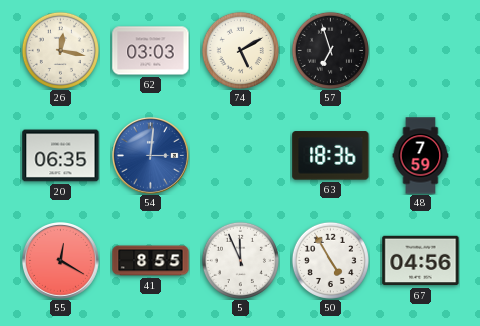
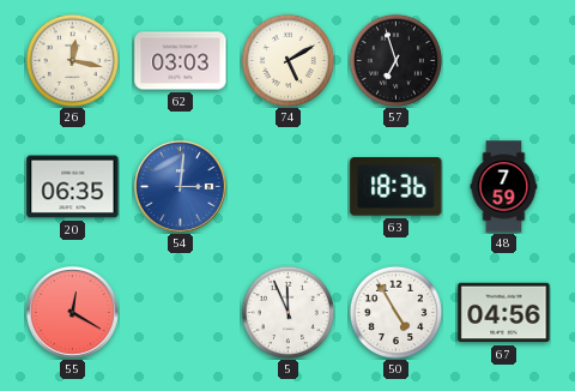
41: 8:55 -> none (151, 261)
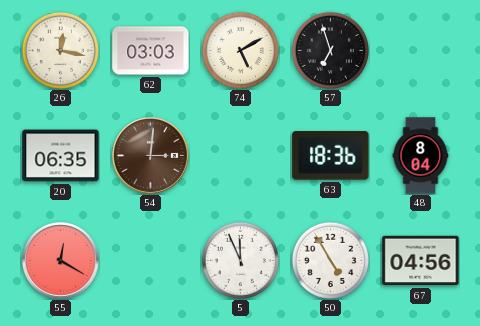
54 dial: blue -> brown (151, 156)
48: 7:59 -> 8:04 (421, 156)
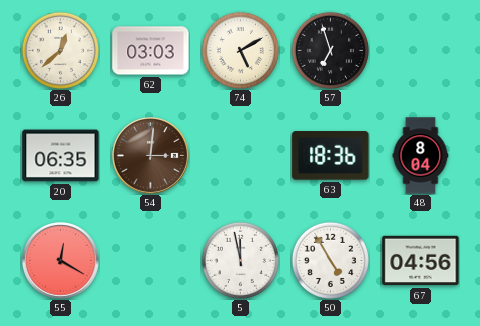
26: 12:17 -> 12:38 (60, 50)
5: 11:56 -> 11:58 (240, 260)
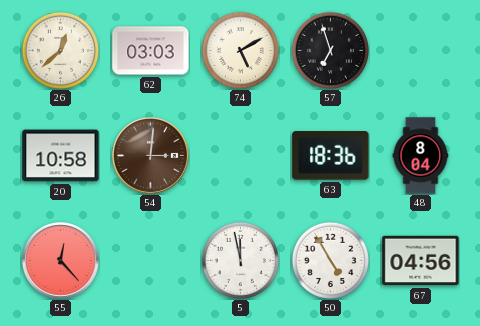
20: 06:35 -> 10:58 (61, 156)
55: 12:20 -> 12:23 (61, 261)
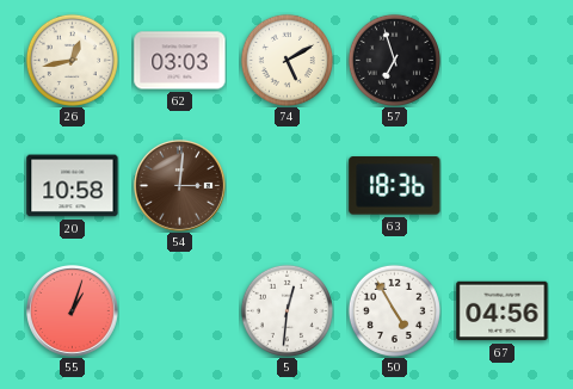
26: 12:38 -> 12:43 (72, 60)
48: 8:04 -> none (421, 156)
55: 12:23 -> 1:03 (73, 311)
5: 11:58 -> 12:31 (286, 310)
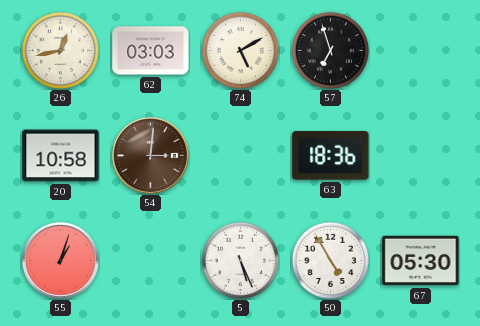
5: 12:31 -> 5:26 (240, 260)
67: 04:56 -> 05:30 (421, 261)
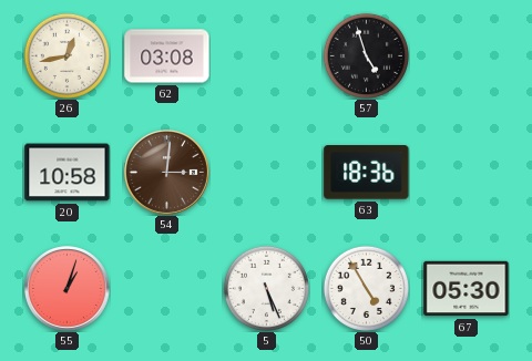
62: 03:03 -> 03:08 (167, 56)
74: 5:10 -> none (240, 50)
57: 6:57 -> 4:57 (366, 55)
